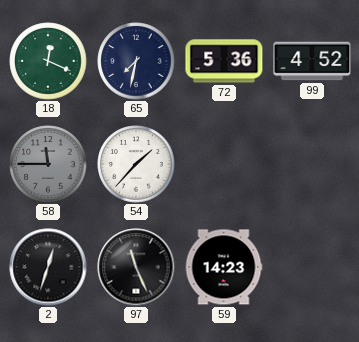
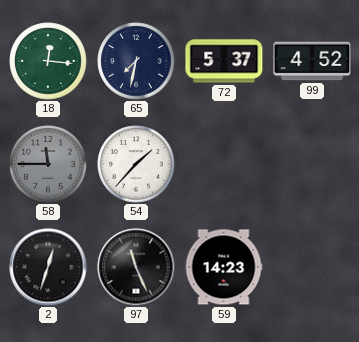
18: 12:19 -> 12:16 (48, 61)
72: 5:36 -> 5:37 (224, 61)
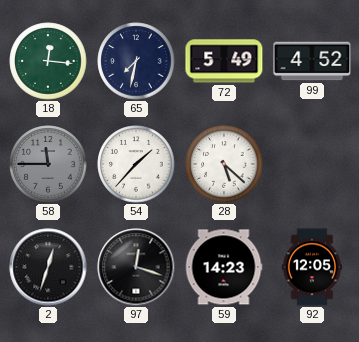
72: 5:37 -> 5:49 (224, 61)
28: none -> 5:22 (224, 164)
97: 11:26 -> 12:18 (136, 267)
92: none -> 12:05 (312, 267)
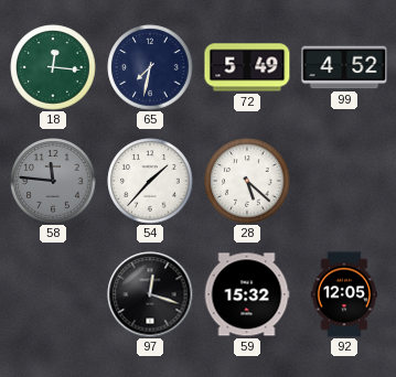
58: 11:45 -> 11:46 (53, 181)
2: 12:33 -> none (48, 267)
59: 14:23 -> 15:32 (247, 294)
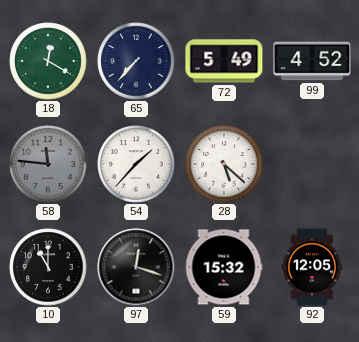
18: 12:16 -> 12:20 (48, 61)
65: 7:32 -> 7:37 (136, 61)
10: none -> 11:00 (48, 267)
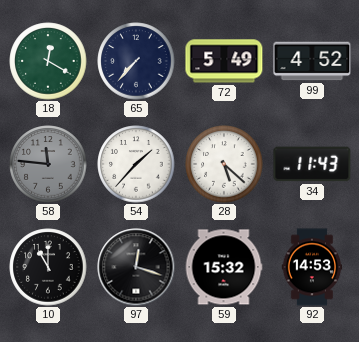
34: none -> 11:43 (312, 164)
92: 12:05 -> 14:53 (312, 267)
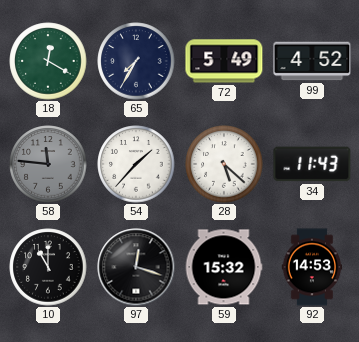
65: 7:37 -> 7:35 (136, 61)
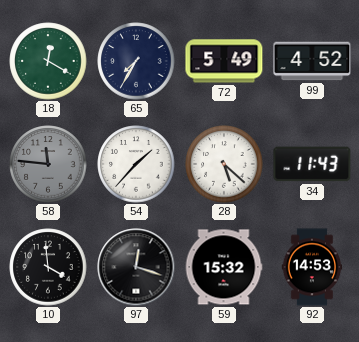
10: 11:00 -> 3:59 (48, 267)
